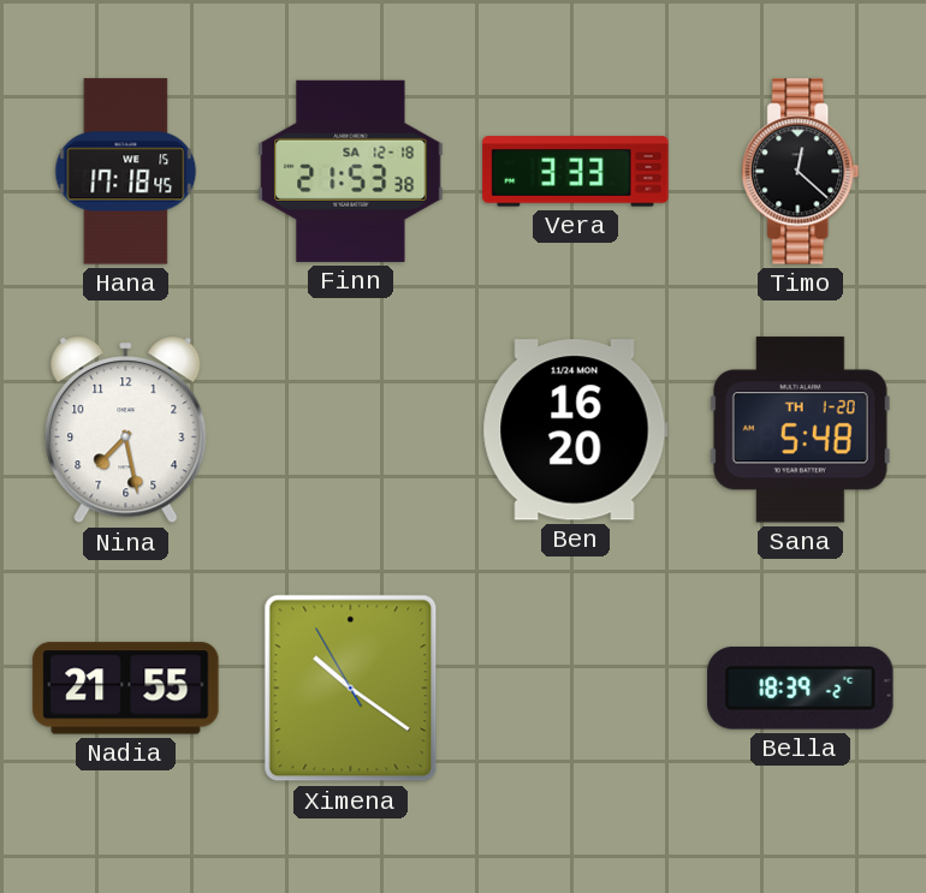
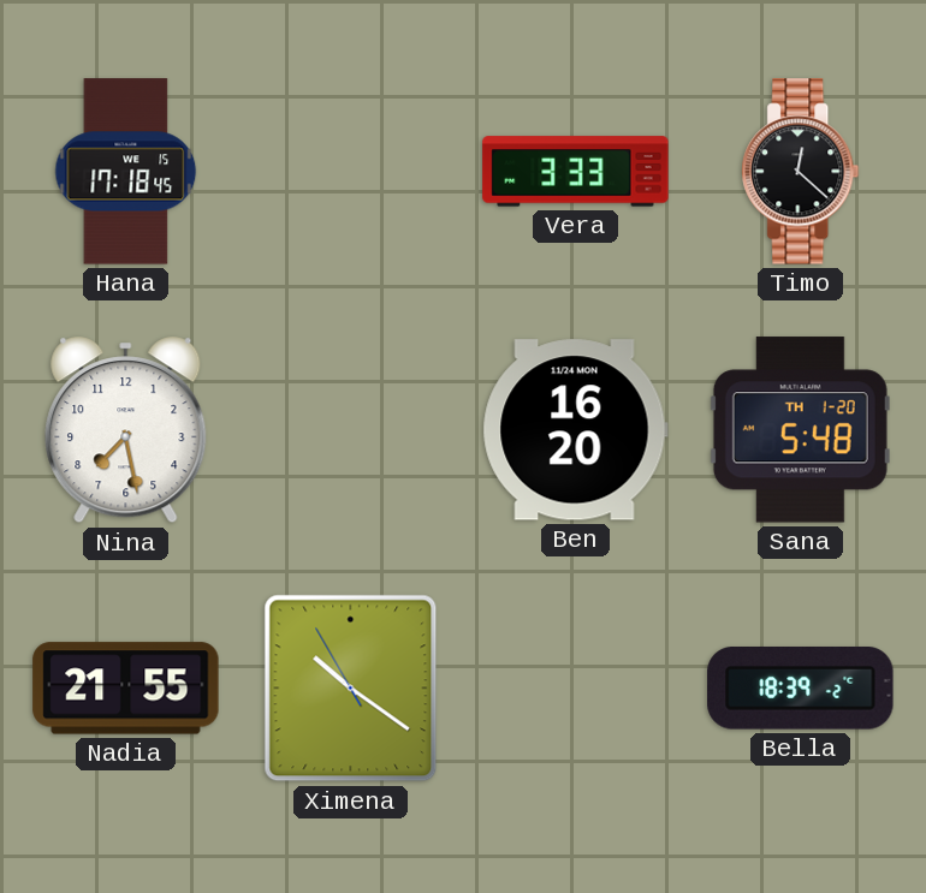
Finn: 21:53 -> none (351, 171)
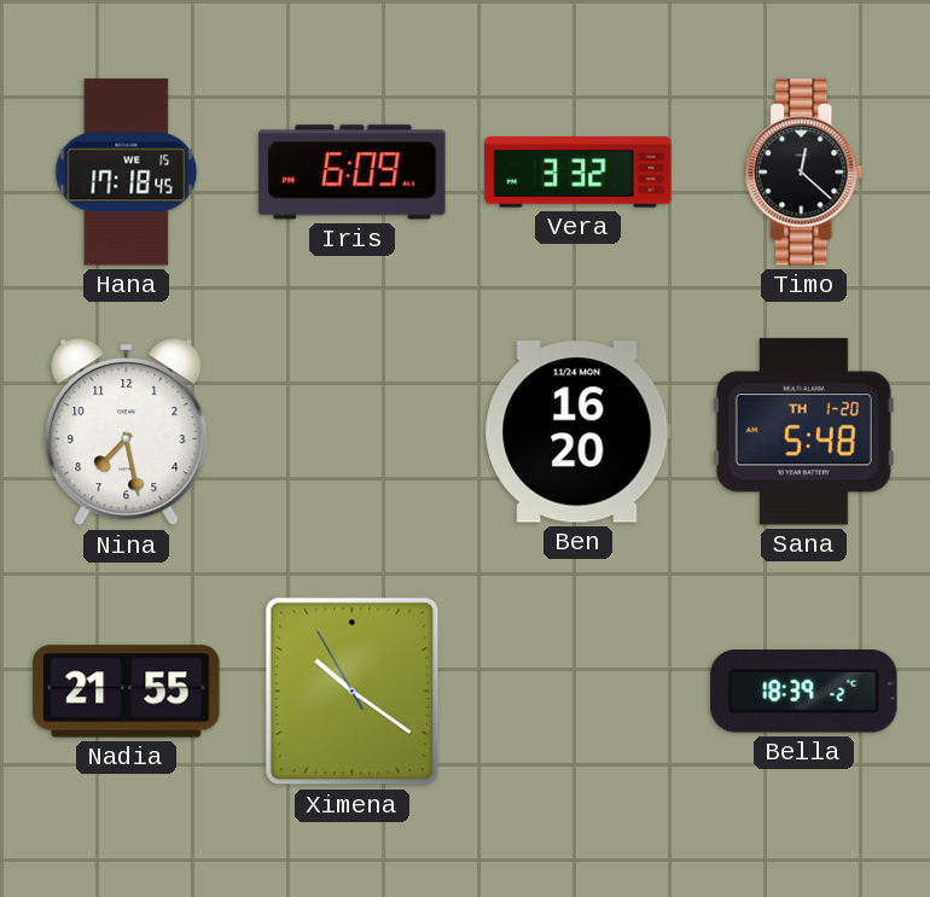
Iris: none -> 6:09 (353, 173)
Vera: 3:33 -> 3:32 (579, 173)
